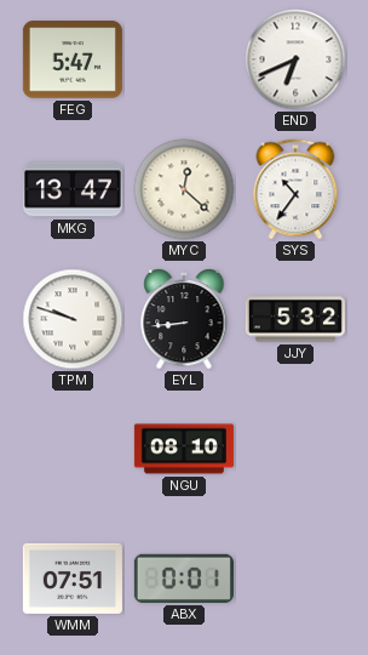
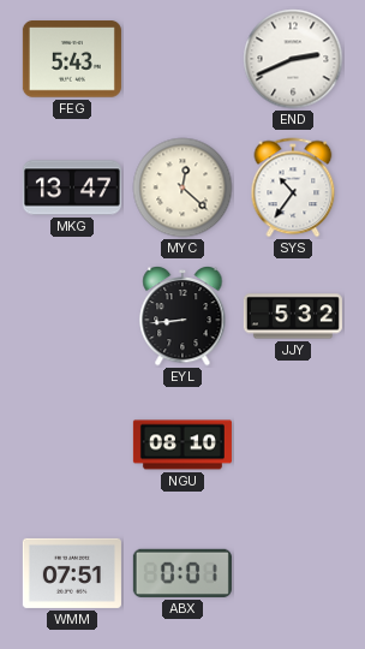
FEG: 5:47 -> 5:43 (72, 59)
END: 6:41 -> 2:41 (293, 59)
TPM: 9:48 -> none (73, 319)
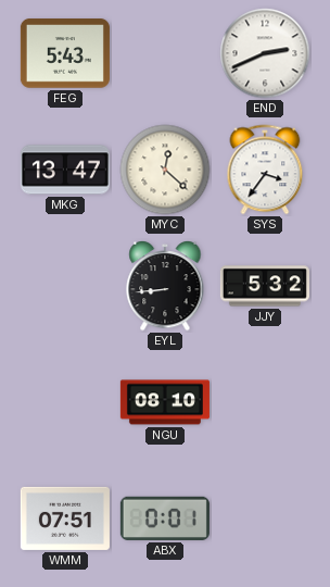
SYS: 10:36 -> 3:36 (265, 170)
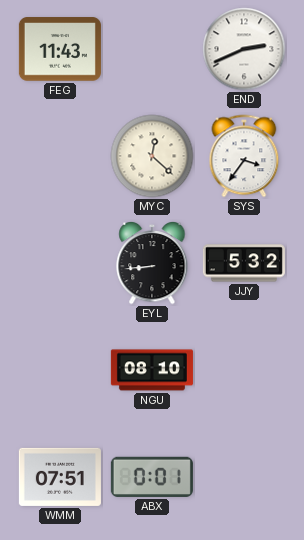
FEG: 5:43 -> 11:43 (60, 49)
MKG: 13:47 -> none (65, 170)
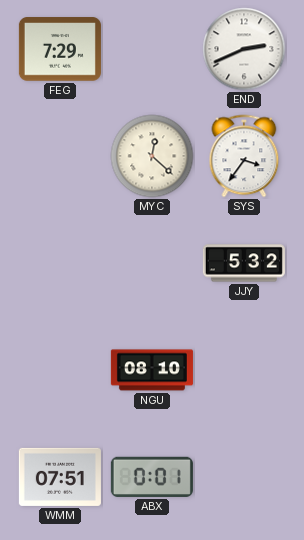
FEG: 11:43 -> 7:29 (60, 49)
EYL: 8:44 -> none (152, 263)
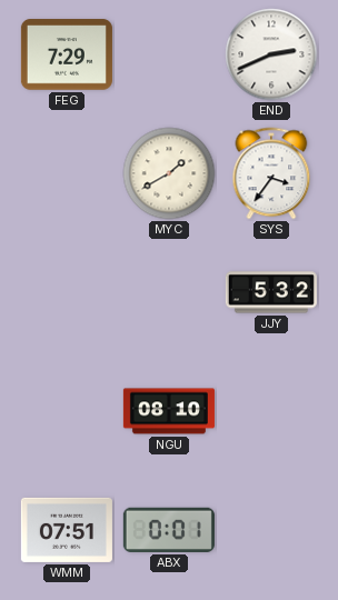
MYC: 12:22 -> 1:40 (169, 173)
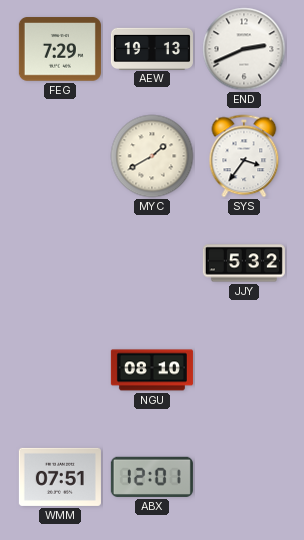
AEW: none -> 19:13 (152, 48)
ABX: 0:01 -> 12:01 (152, 477)
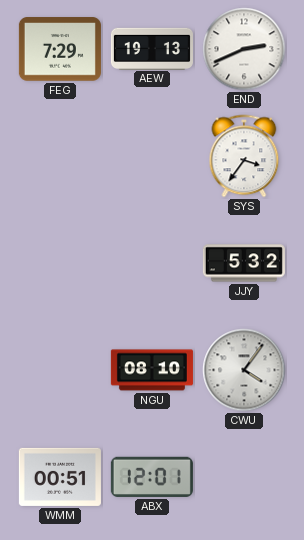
MYC: 1:40 -> none (152, 156)
CWU: none -> 4:06 (244, 370)
WMM: 07:51 -> 00:51 (60, 477)
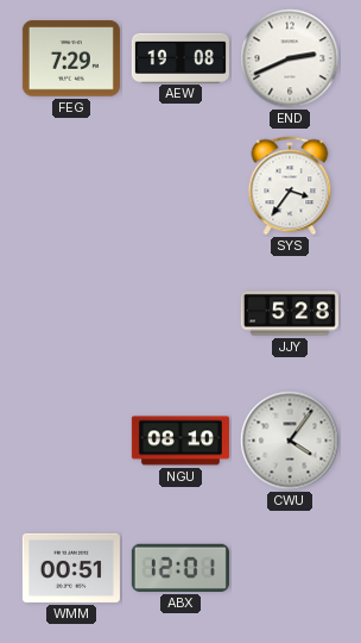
AEW: 19:13 -> 19:08 (180, 57)
JJY: 5:32 -> 5:28 (290, 313)
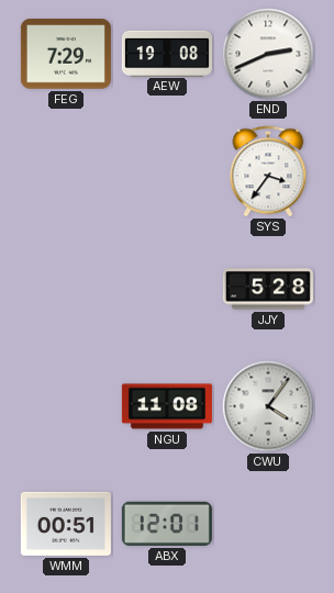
NGU: 08:10 -> 11:08 (167, 406)
